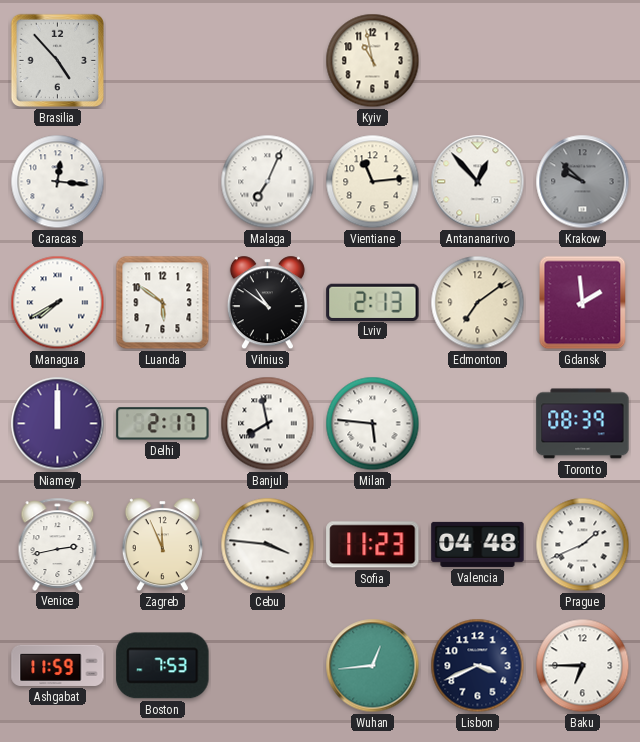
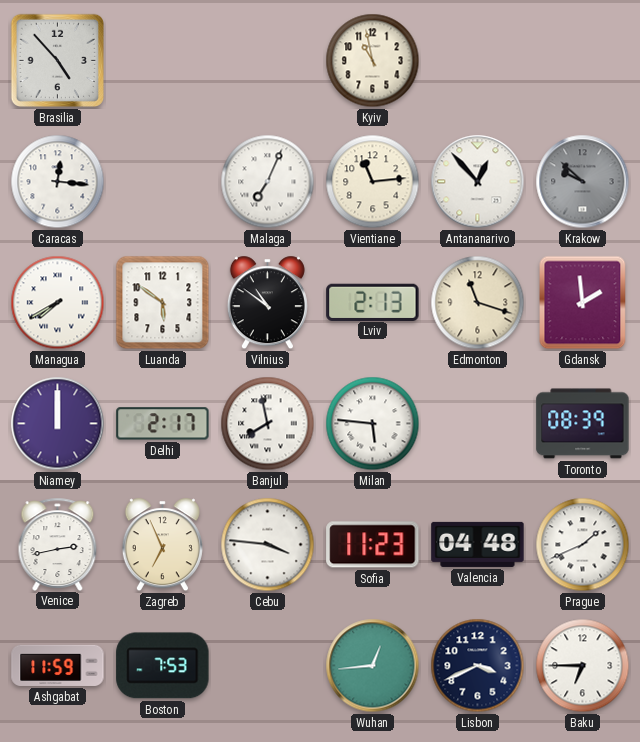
Edmonton: 7:09 -> 11:18 (478, 303)
Zagreb: 11:56 -> 6:56 (162, 545)
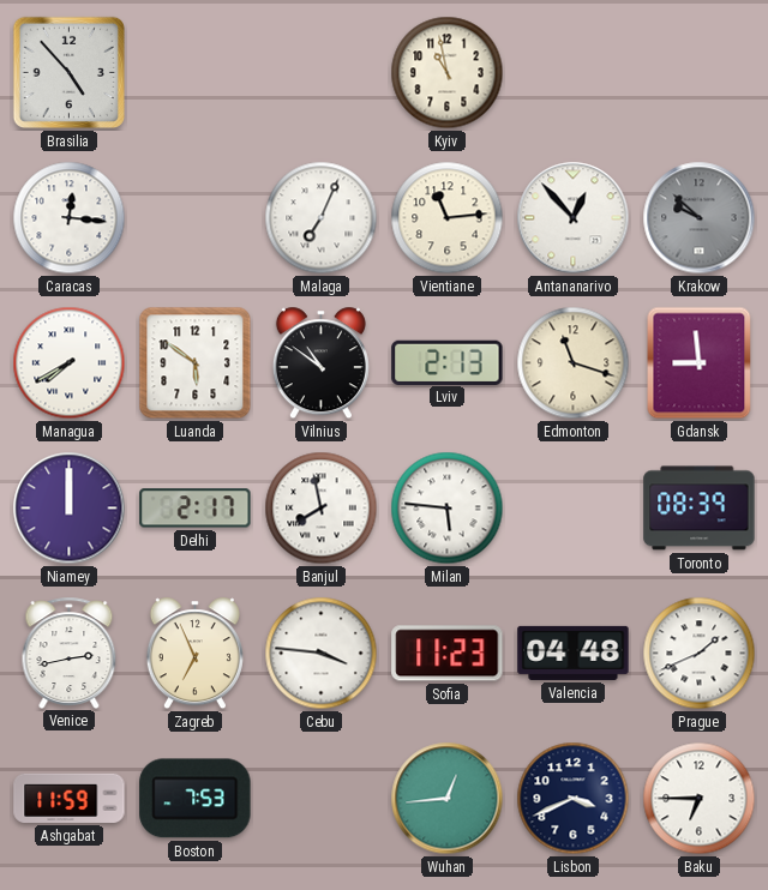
Gdansk: 1:59 -> 8:59 (700, 363)
